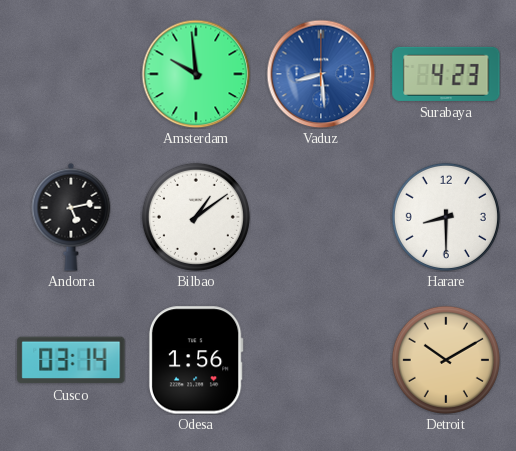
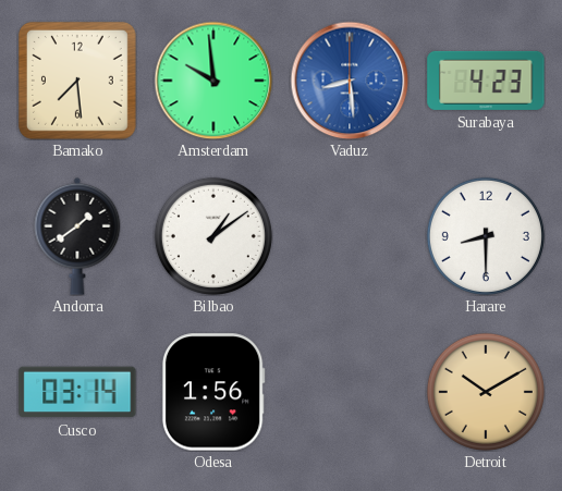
Bamako: none -> 7:29 (77, 81)
Andorra: 5:13 -> 1:39 (77, 236)
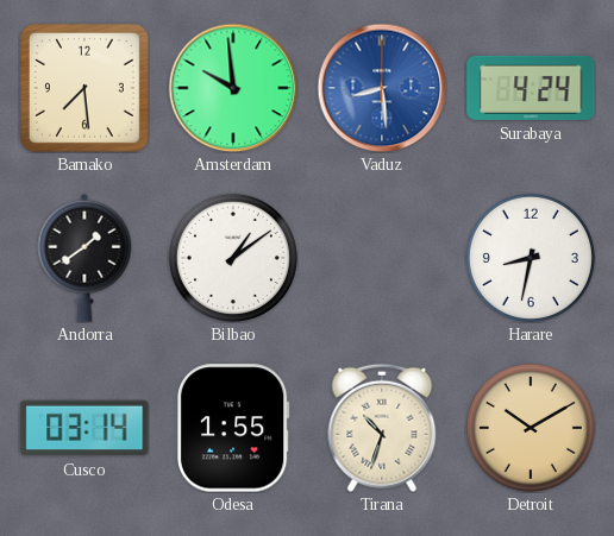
Surabaya: 4:23 -> 4:24 (531, 88)
Harare: 8:30 -> 8:32 (531, 258)
Odesa: 1:56 -> 1:55 (233, 428)
Tirana: none -> 10:33 (382, 428)
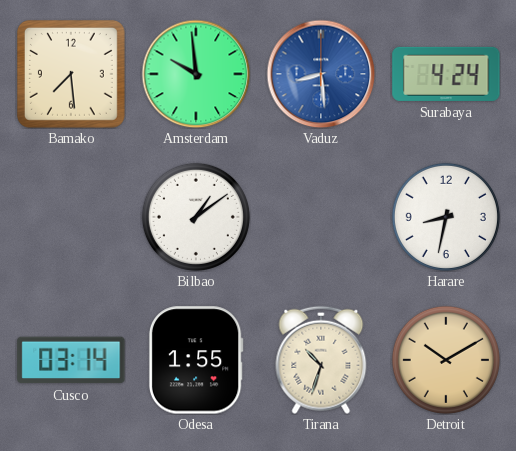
Andorra: 1:39 -> none (84, 258)
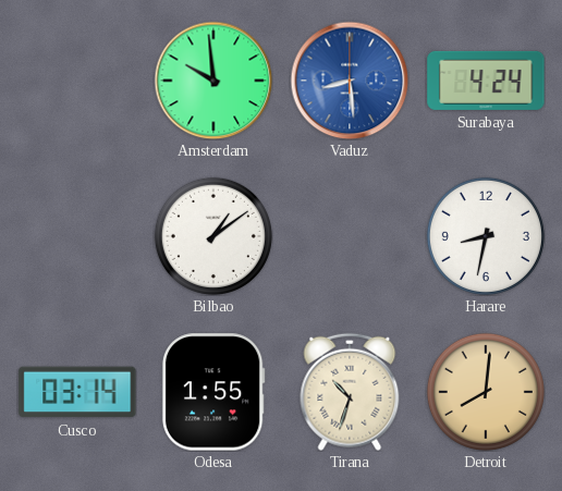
Bamako: 7:29 -> none (71, 74)
Detroit: 10:10 -> 8:01 (486, 392)
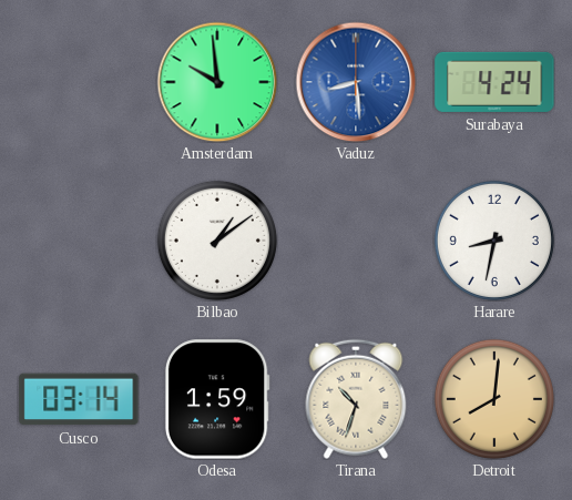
Odesa: 1:55 -> 1:59 (217, 399)
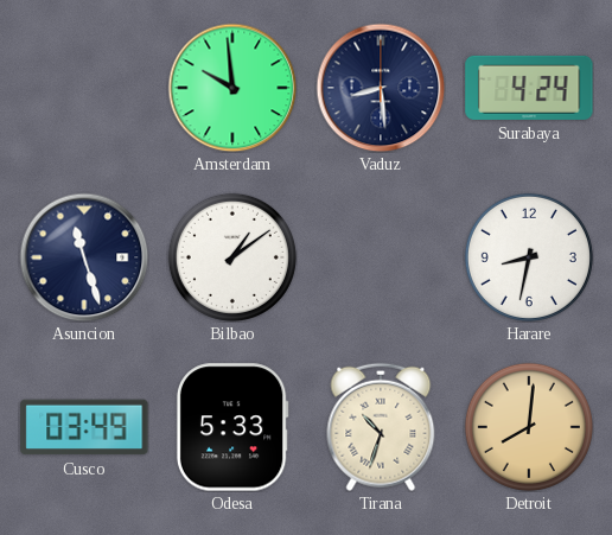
Vaduz dial: blue -> navy (381, 88)
Asuncion: none -> 11:27 (84, 257)
Cusco: 03:14 -> 03:49 (84, 427)
Odesa: 1:59 -> 5:33 (232, 427)
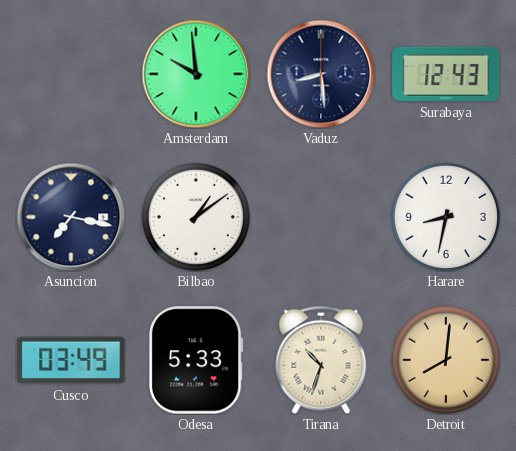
Surabaya: 4:24 -> 12:43 (446, 74)
Asuncion: 11:27 -> 7:17 (71, 217)
